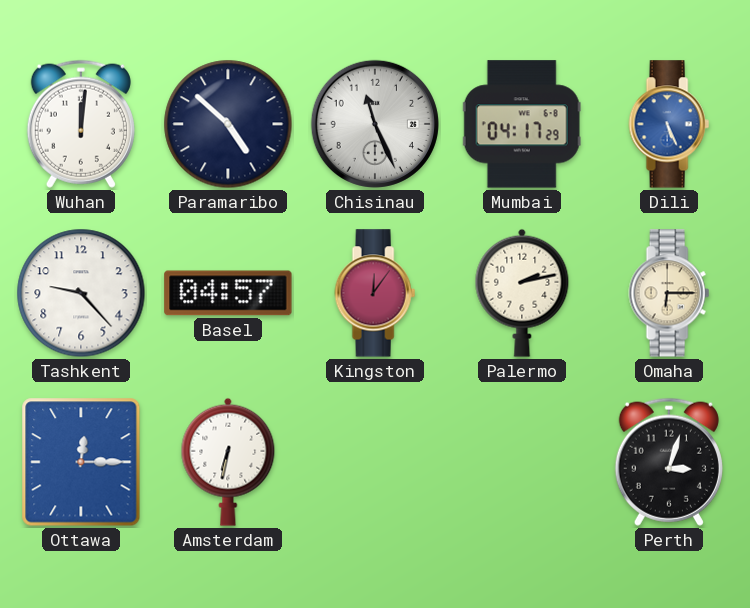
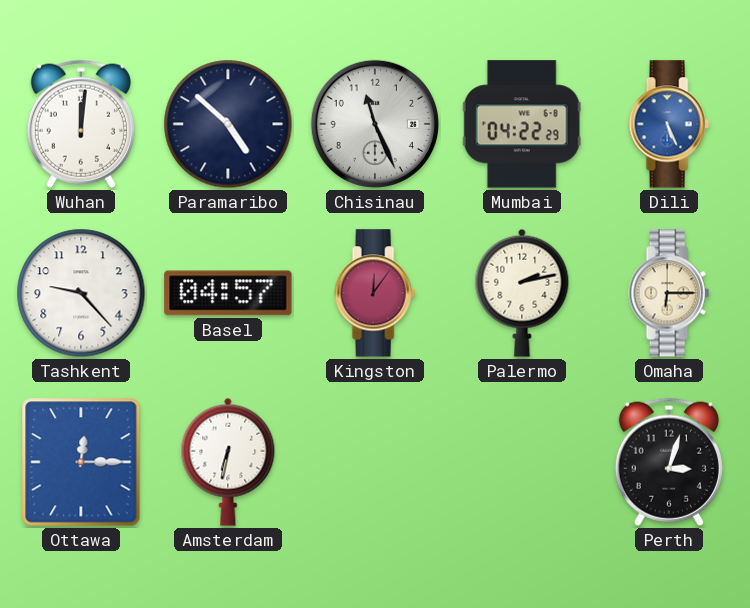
Mumbai: 04:17 -> 04:22 (522, 124)
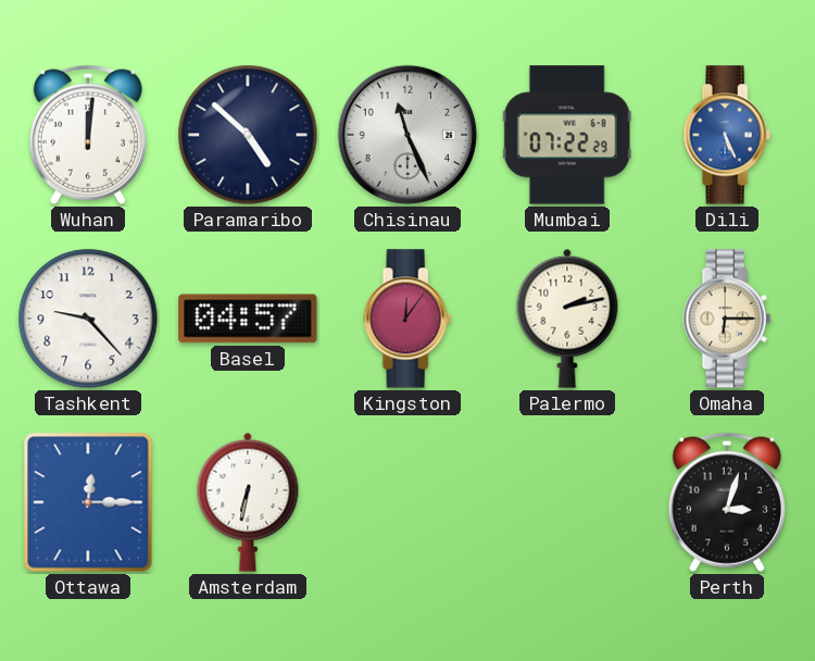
Mumbai: 04:22 -> 07:22 (567, 135)
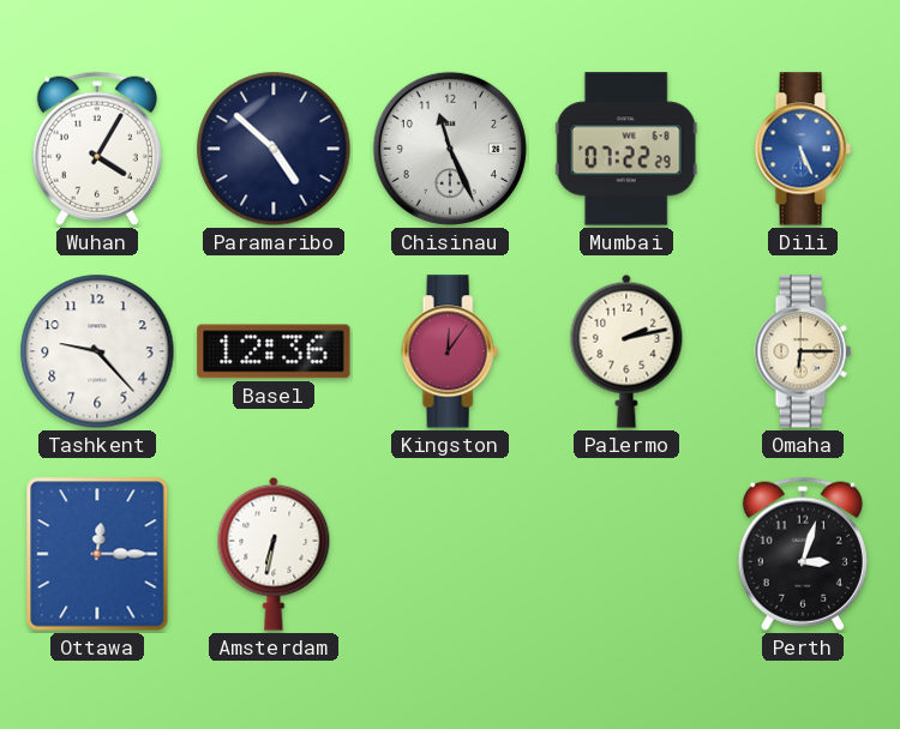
Wuhan: 12:01 -> 4:05 (97, 149)
Basel: 04:57 -> 12:36 (274, 351)
